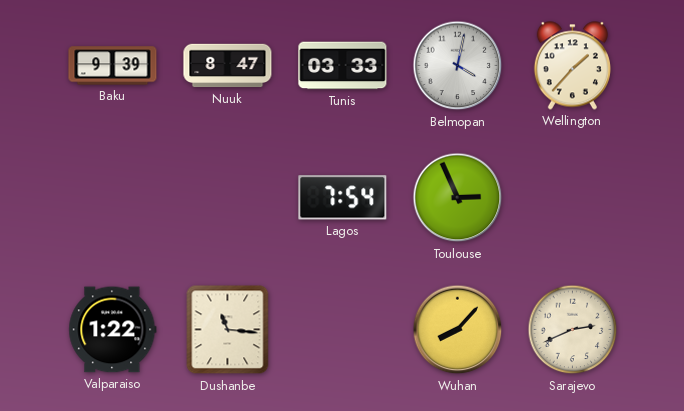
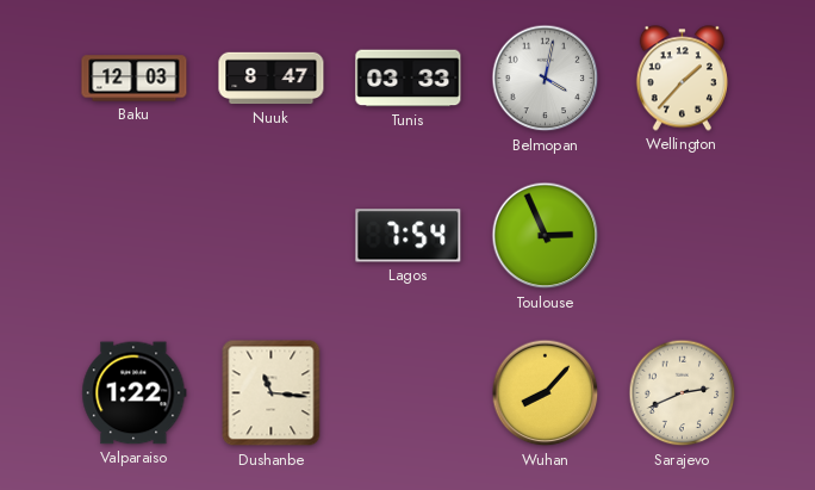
Baku: 9:39 -> 12:03 (135, 79)
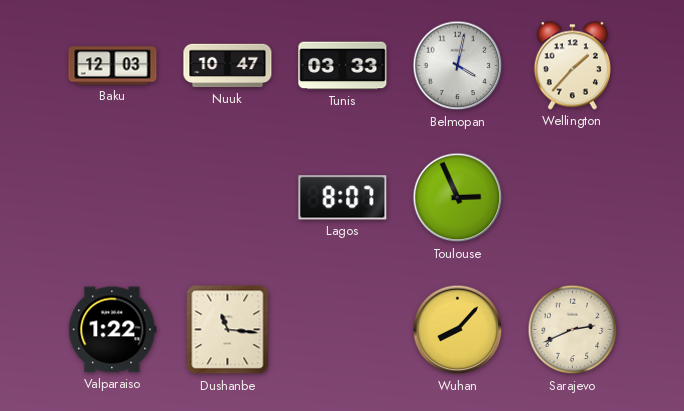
Nuuk: 8:47 -> 10:47 (228, 66)
Lagos: 7:54 -> 8:07 (343, 198)
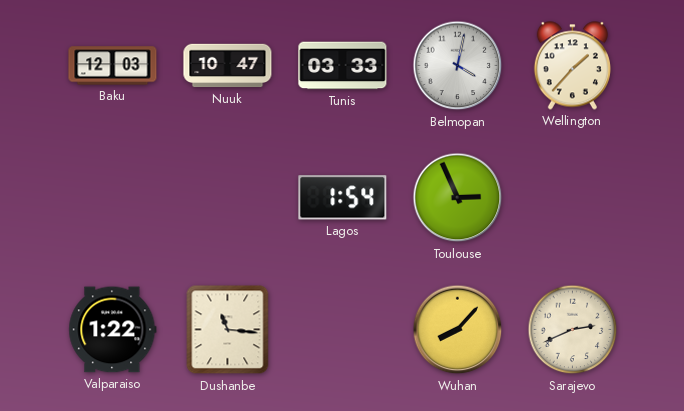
Lagos: 8:07 -> 1:54 (343, 198)
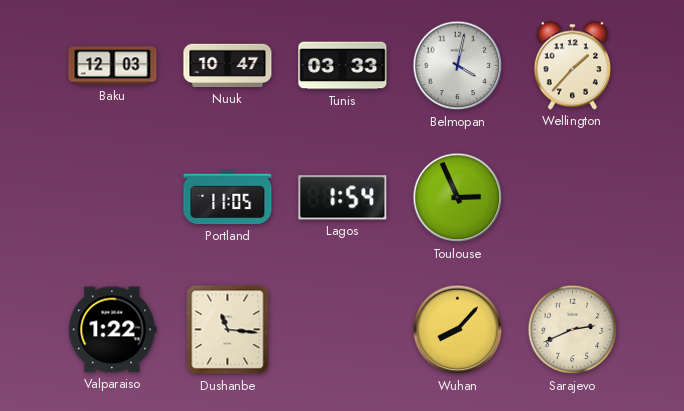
Portland: none -> 11:05 (228, 198)
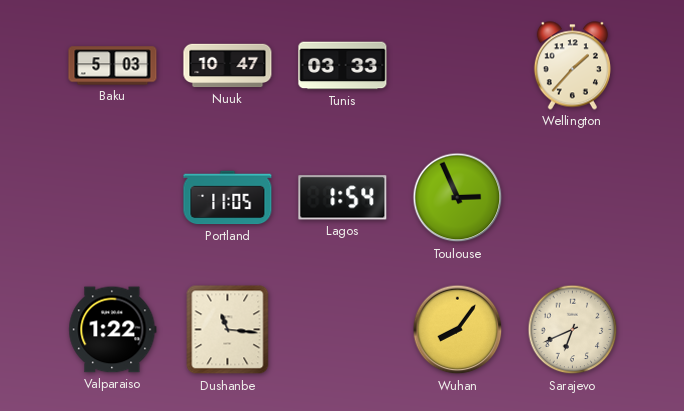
Baku: 12:03 -> 5:03 (113, 66)
Belmopan: 4:02 -> none (458, 66)
Wuhan: 8:07 -> 8:06 (458, 330)
Sarajevo: 2:41 -> 6:41 (573, 330)
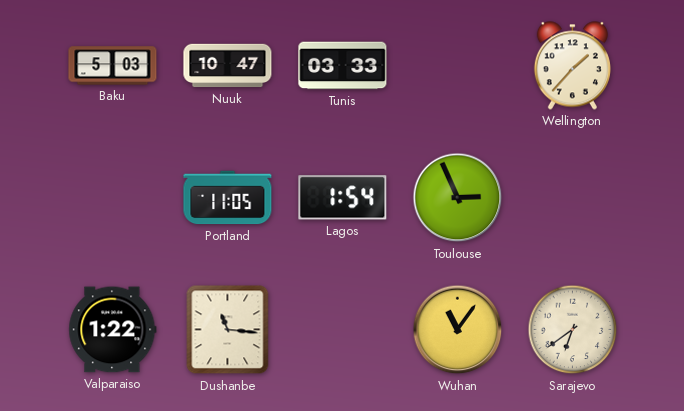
Wuhan: 8:06 -> 11:06 (458, 330)
Sarajevo: 6:41 -> 6:39 (573, 330)
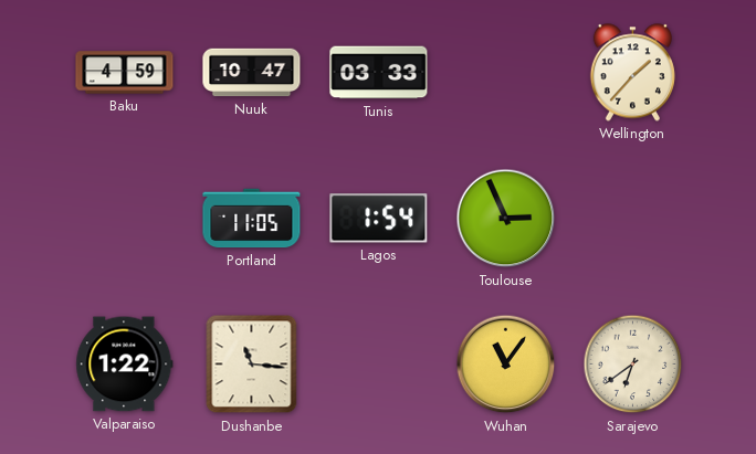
Baku: 5:03 -> 4:59 (125, 73)
